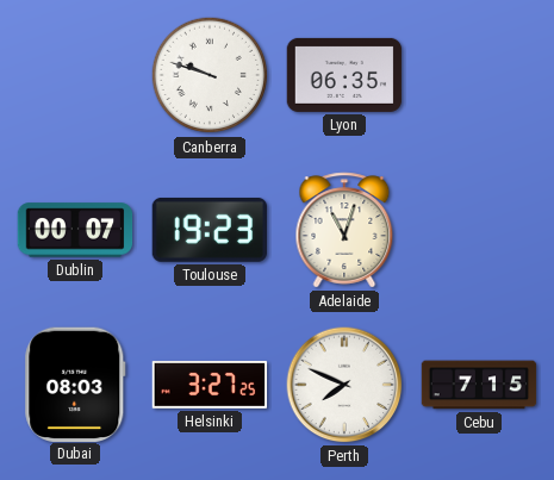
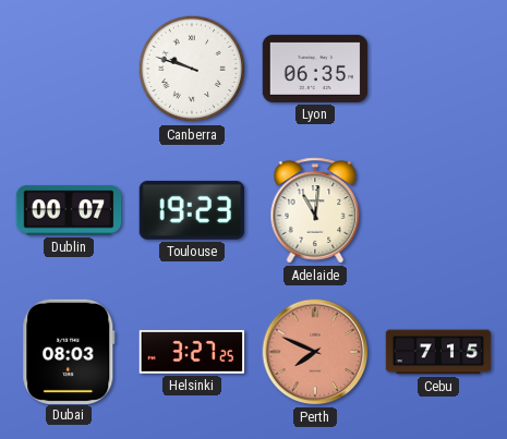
Adelaide: 11:03 -> 11:01 (315, 210)
Perth dial: white -> salmon (315, 352)
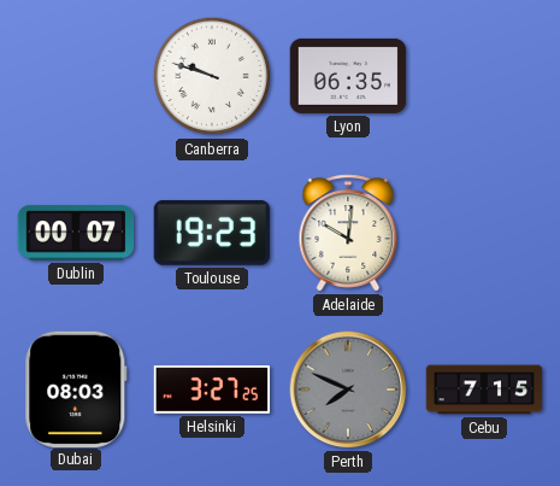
Adelaide: 11:01 -> 10:01 (348, 233)
Perth dial: salmon -> grey (348, 390)
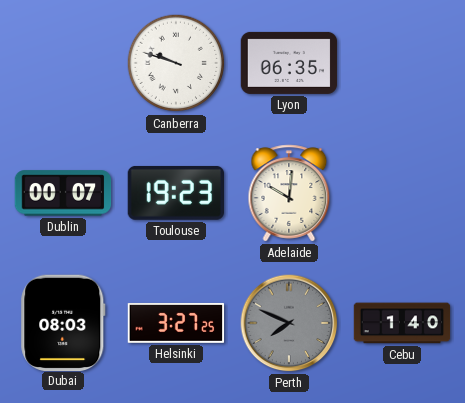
Cebu: 7:15 -> 1:40 (402, 323)
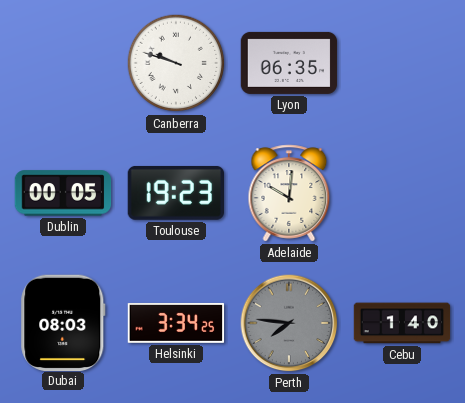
Dublin: 00:07 -> 00:05 (63, 193)
Helsinki: 3:27 -> 3:34 (176, 323)
Perth: 7:49 -> 7:46 (289, 323)
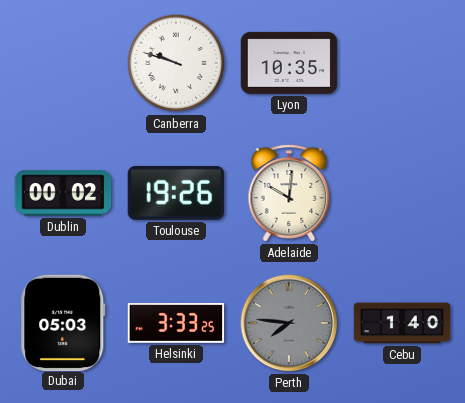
Lyon: 06:35 -> 10:35 (289, 63)
Dublin: 00:05 -> 00:02 (63, 193)
Toulouse: 19:23 -> 19:26 (175, 193)
Dubai: 08:03 -> 05:03 (63, 322)
Helsinki: 3:34 -> 3:33 (176, 323)
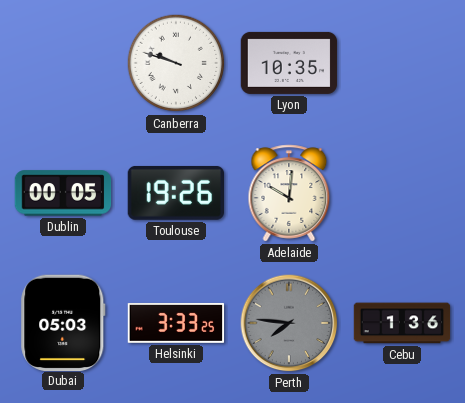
Dublin: 00:02 -> 00:05 (63, 193)
Cebu: 1:40 -> 1:36 (402, 323)
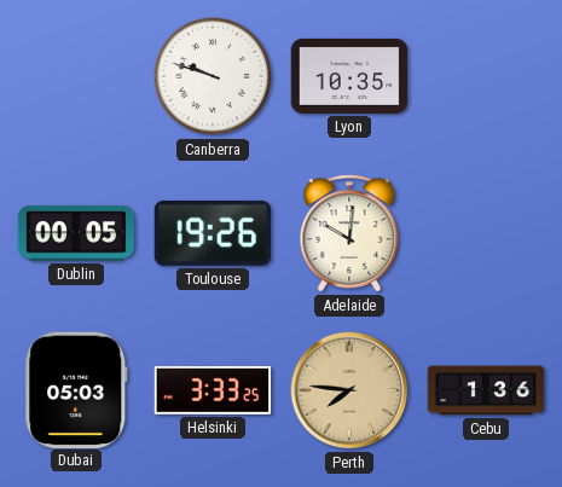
Perth dial: grey -> champagne (349, 390)
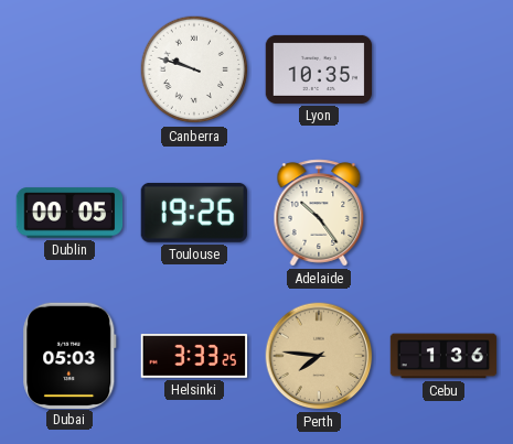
Adelaide: 10:01 -> 10:24 (319, 213)
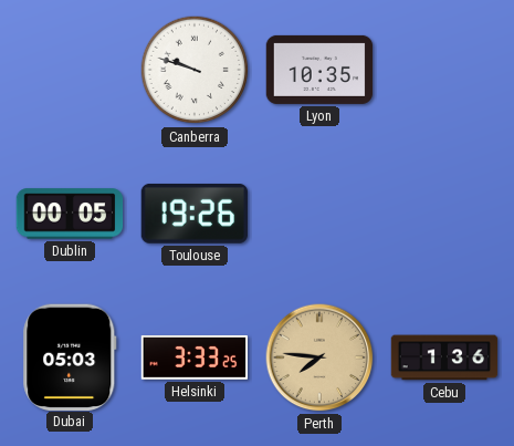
Adelaide: 10:24 -> none (319, 213)
